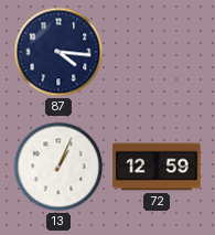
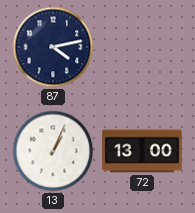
87: 4:16 -> 4:13 (53, 47)
72: 12:59 -> 13:00 (142, 151)
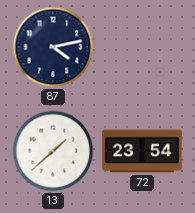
13: 1:04 -> 1:38 (53, 151)
72: 13:00 -> 23:54 (142, 151)
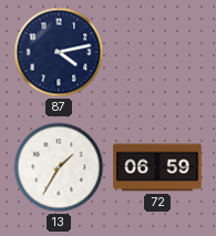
13: 1:38 -> 1:35 (59, 167)
72: 23:54 -> 06:59 (157, 167)
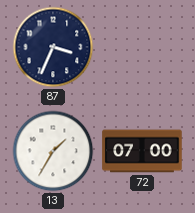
87: 4:13 -> 3:34 (53, 47)
72: 06:59 -> 07:00 (142, 151)
